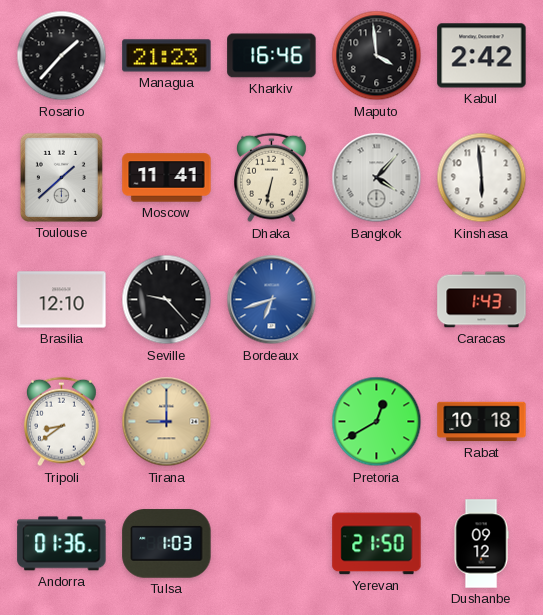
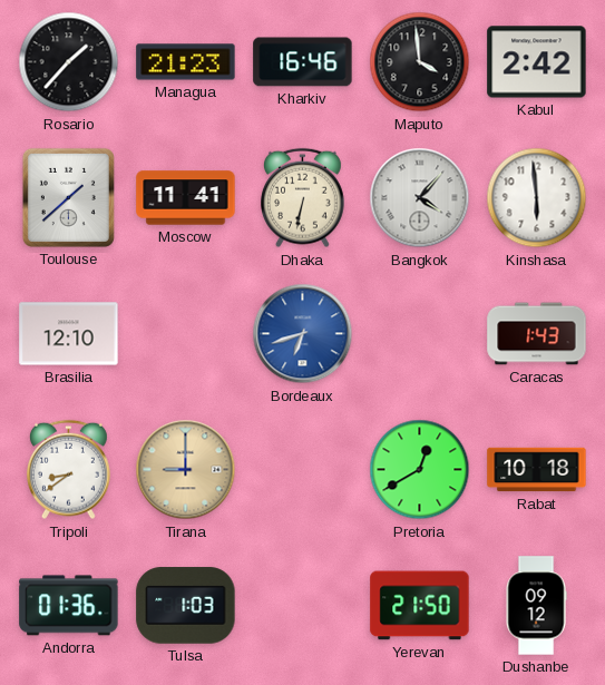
Seville: 9:23 -> none (167, 300)
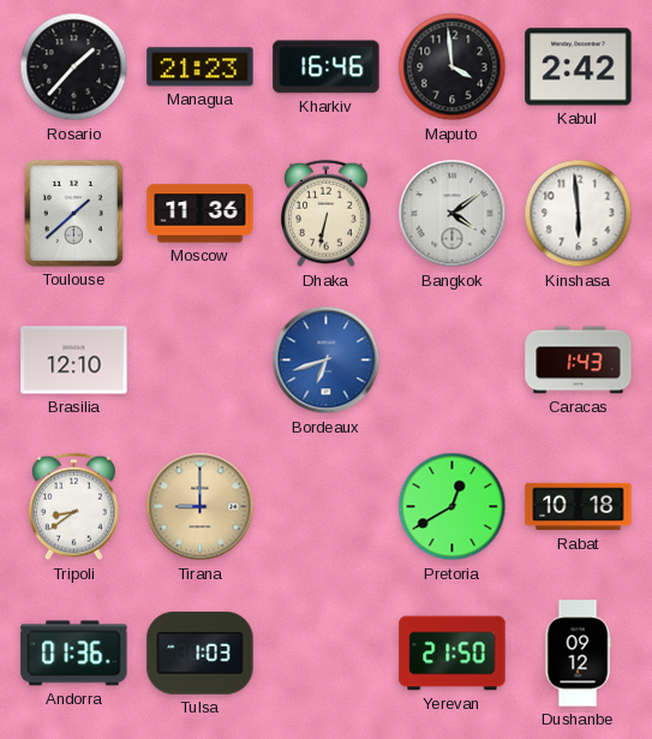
Moscow: 11:41 -> 11:36 (201, 214)
Bangkok: 4:07 -> 4:09 (453, 214)
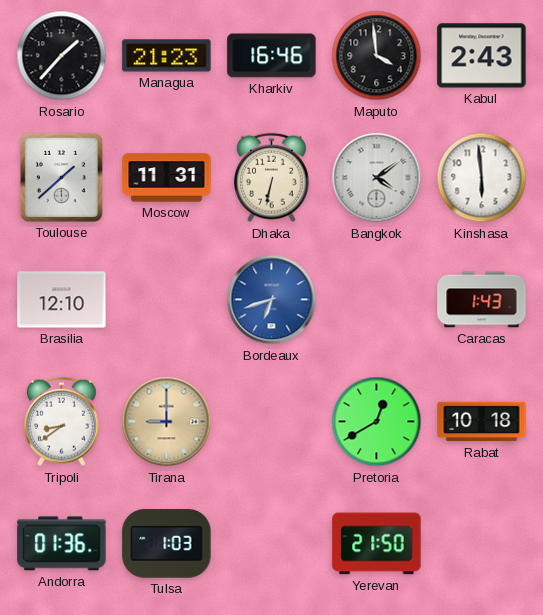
Kabul: 2:42 -> 2:43 (482, 56)
Moscow: 11:36 -> 11:31 (167, 178)
Dushanbe: 09:12 -> none (578, 654)
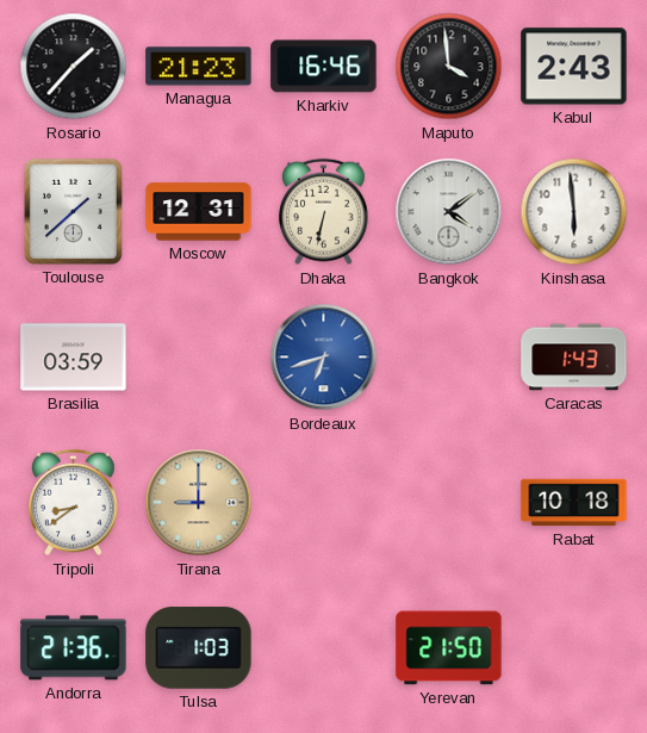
Moscow: 11:31 -> 12:31 (199, 212)
Brasilia: 12:10 -> 03:59 (74, 358)
Pretoria: 12:40 -> none (377, 422)
Andorra: 01:36 -> 21:36 (74, 648)
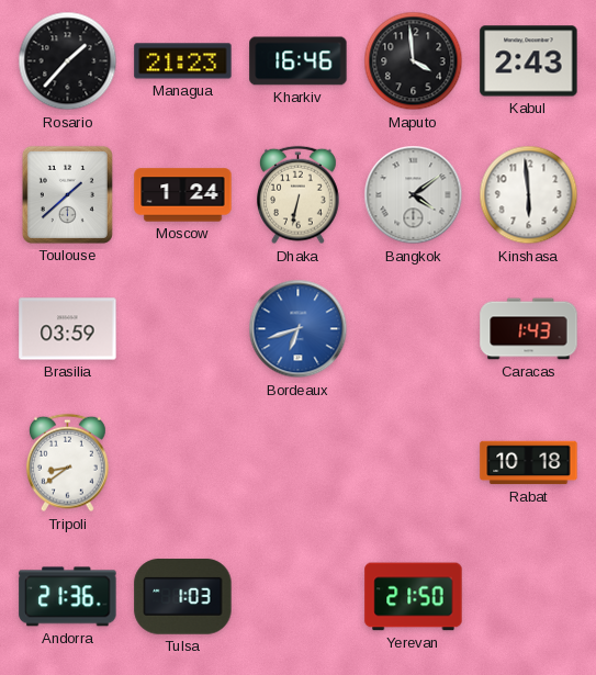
Moscow: 12:31 -> 1:24 (183, 195)
Tirana: 9:00 -> none (199, 503)
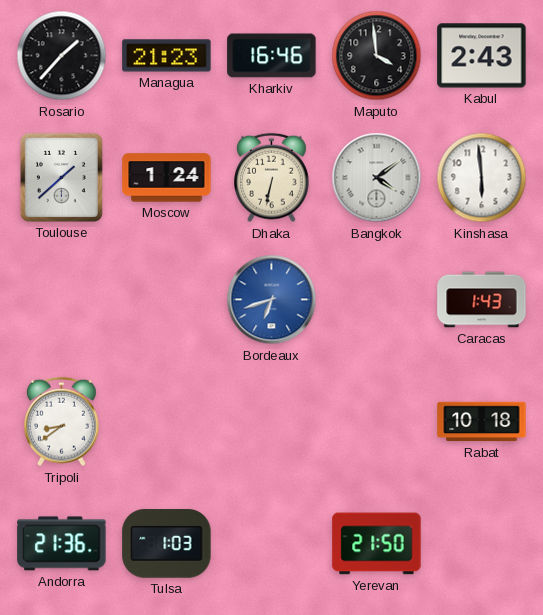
Brasilia: 03:59 -> none (68, 329)
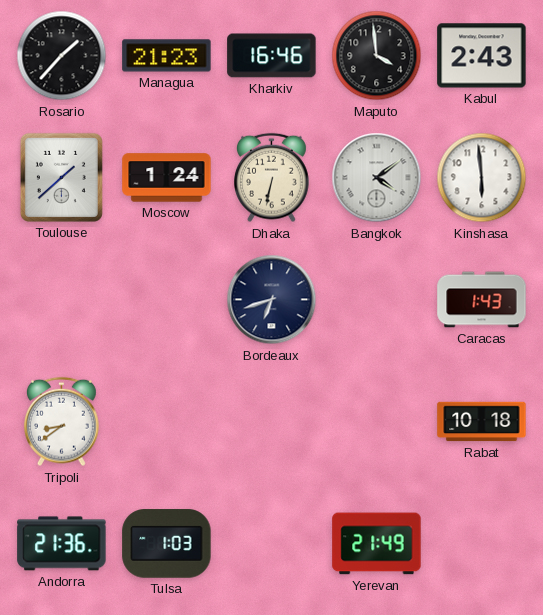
Bordeaux dial: blue -> navy (272, 300)
Yerevan: 21:50 -> 21:49 (377, 544)
